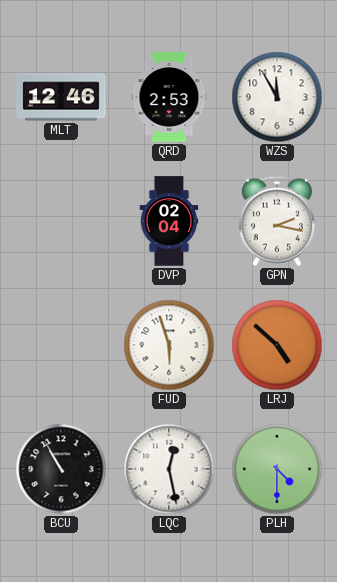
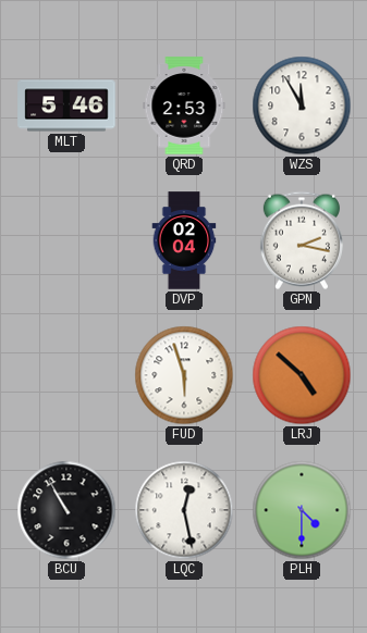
MLT: 12:46 -> 5:46 (66, 105)
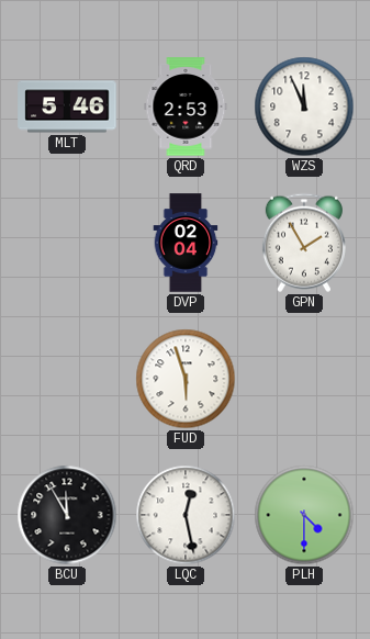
WZS: 11:55 -> 11:56 (304, 107)
GPN: 2:17 -> 1:55 (304, 243)
LRJ: 4:52 -> none (302, 375)
BCU: 10:55 -> 11:55 (67, 515)
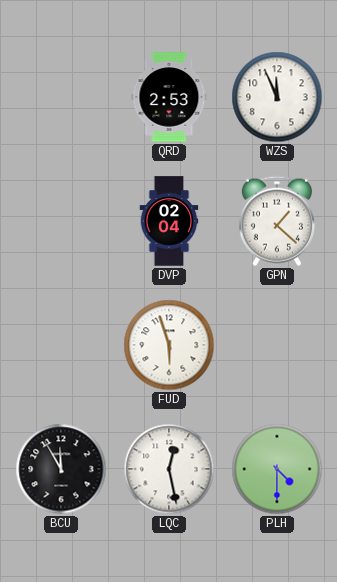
MLT: 5:46 -> none (67, 107)
GPN: 1:55 -> 1:22 (277, 221)
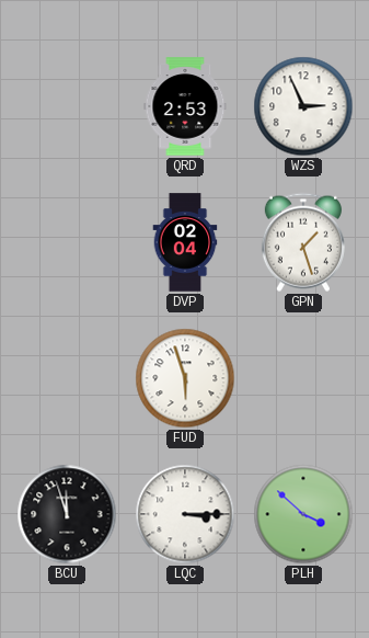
WZS: 11:56 -> 2:56 (303, 106)
GPN: 1:22 -> 1:27 (303, 242)
BCU: 11:55 -> 11:57 (67, 514)
LQC: 12:28 -> 3:15 (185, 514)
PLH: 4:30 -> 3:52 (303, 514)
